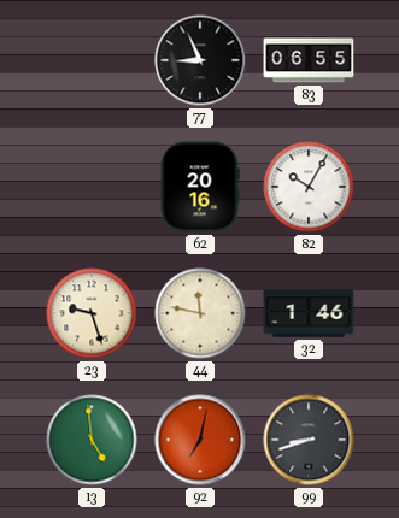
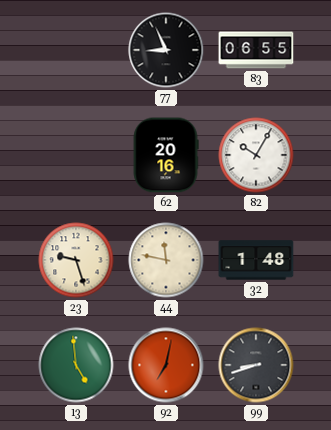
32: 1:46 -> 1:48 (256, 260)
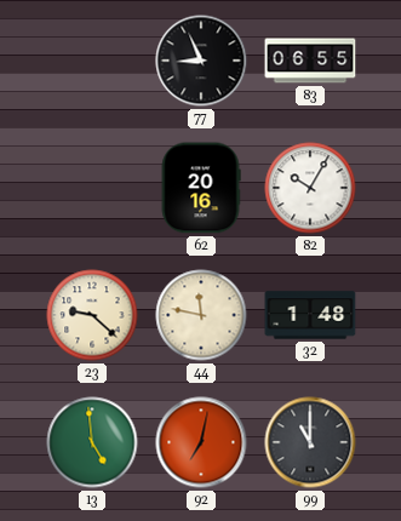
23: 9:27 -> 9:22 (92, 315)
99: 8:42 -> 11:00 (310, 442)
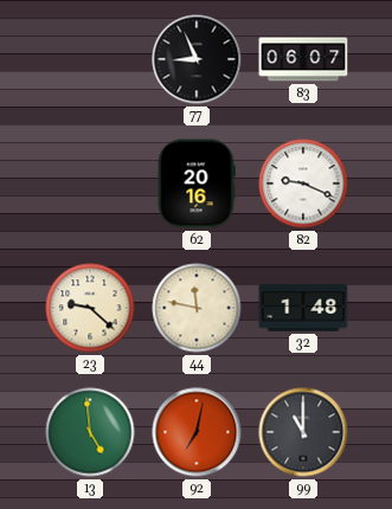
83: 06:55 -> 06:07 (303, 59)
82: 10:05 -> 9:19 (303, 183)
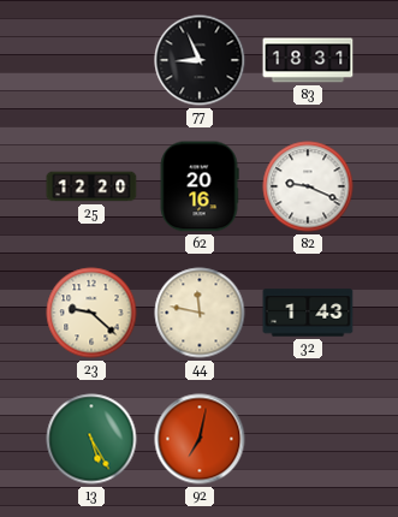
83: 06:07 -> 18:31 (308, 60)
25: none -> 12:20 (91, 186)
32: 1:48 -> 1:43 (308, 313)
13: 4:59 -> 5:25 (91, 439)
99: 11:00 -> none (303, 432)
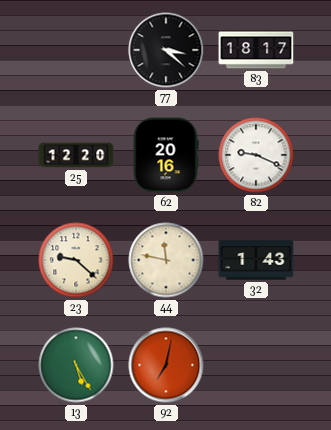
77: 8:56 -> 3:22 (166, 50)
83: 18:31 -> 18:17 (256, 50)
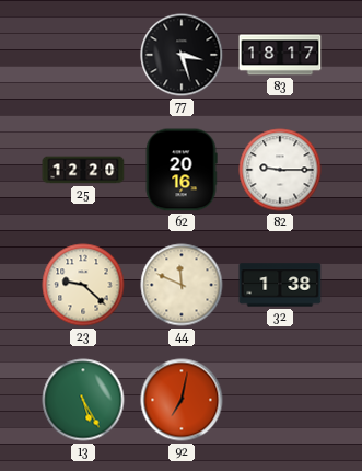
77: 3:22 -> 3:27 (182, 55)
82: 9:19 -> 9:15 (280, 170)
44: 11:47 -> 11:49 (182, 285)
32: 1:43 -> 1:38 (280, 285)
